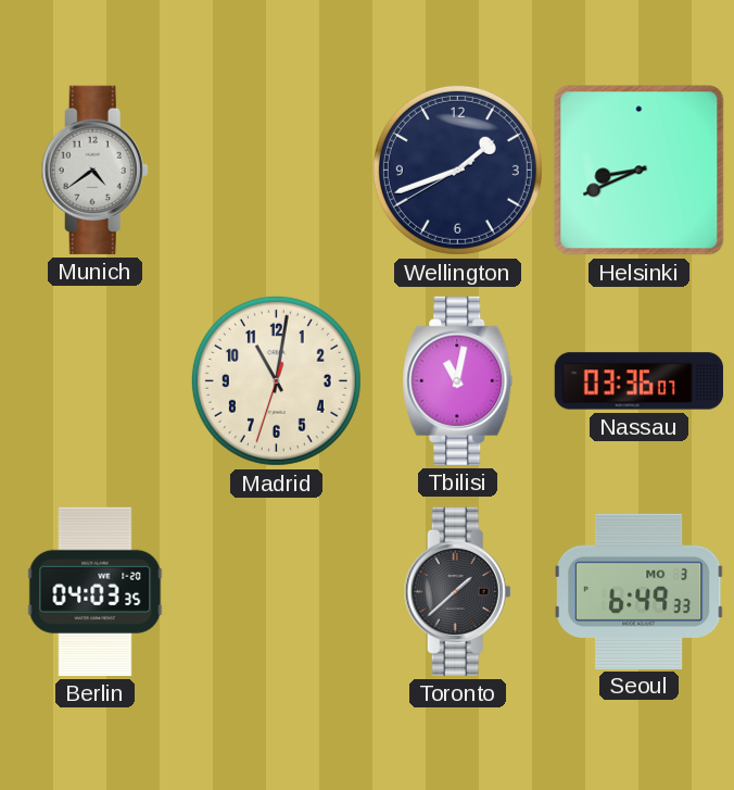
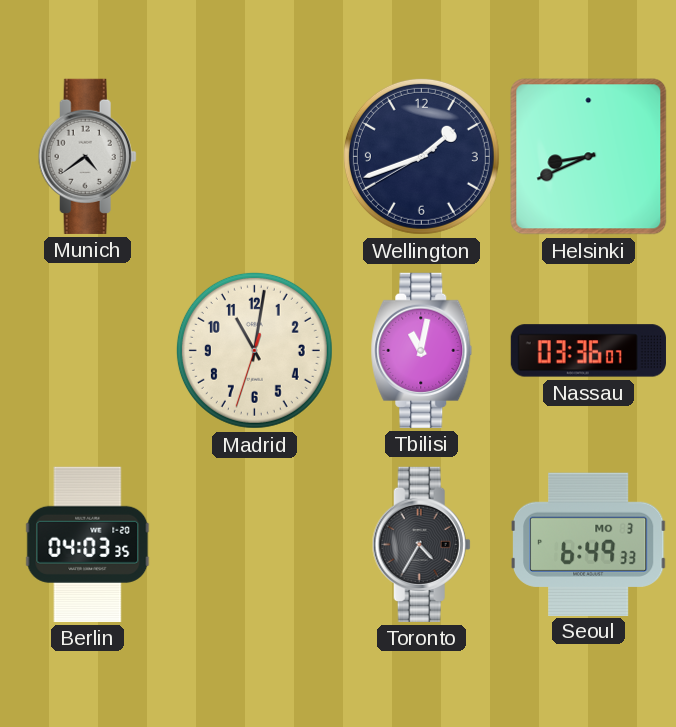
Toronto: 1:38 -> 4:35 (421, 544)
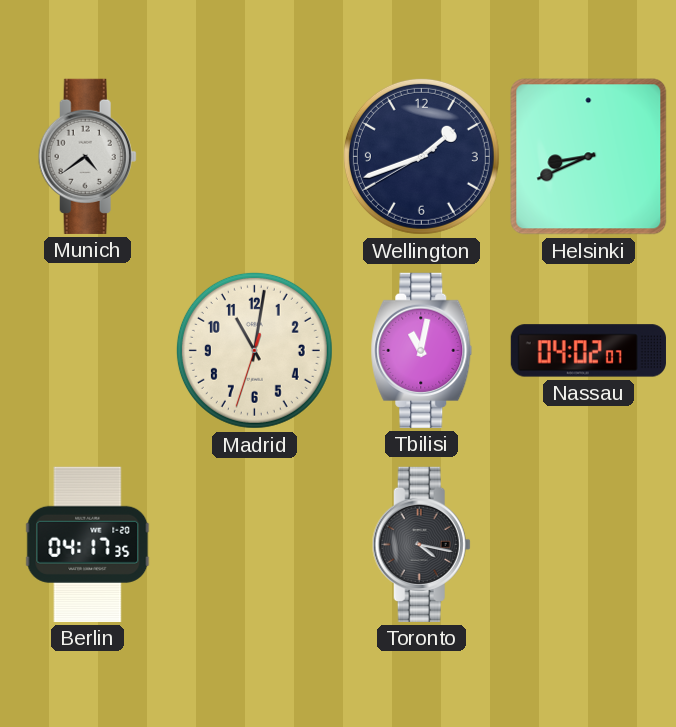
Nassau: 03:36 -> 04:02 (588, 351)
Berlin: 04:03 -> 04:17 (88, 544)
Toronto: 4:35 -> 4:17 (421, 544)
Seoul: 6:49 -> none (589, 544)
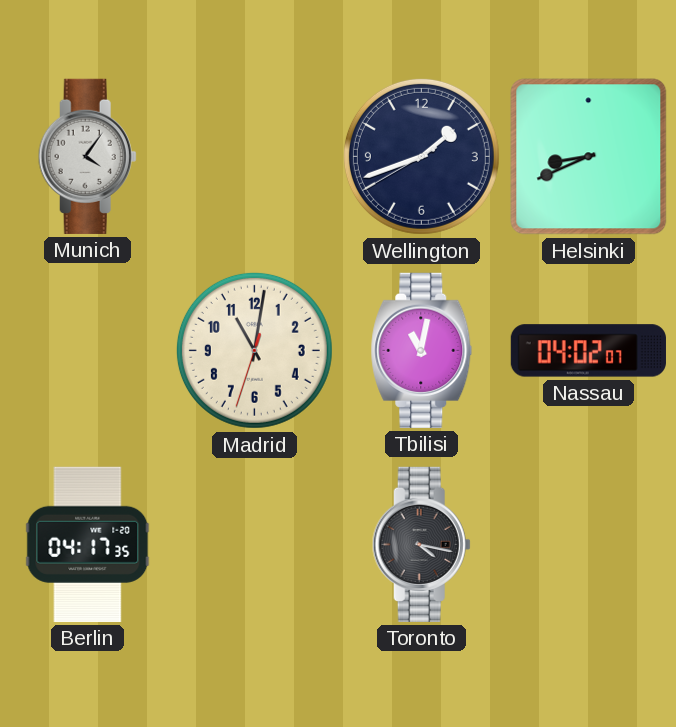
Munich: 4:39 -> 4:06 (87, 156)
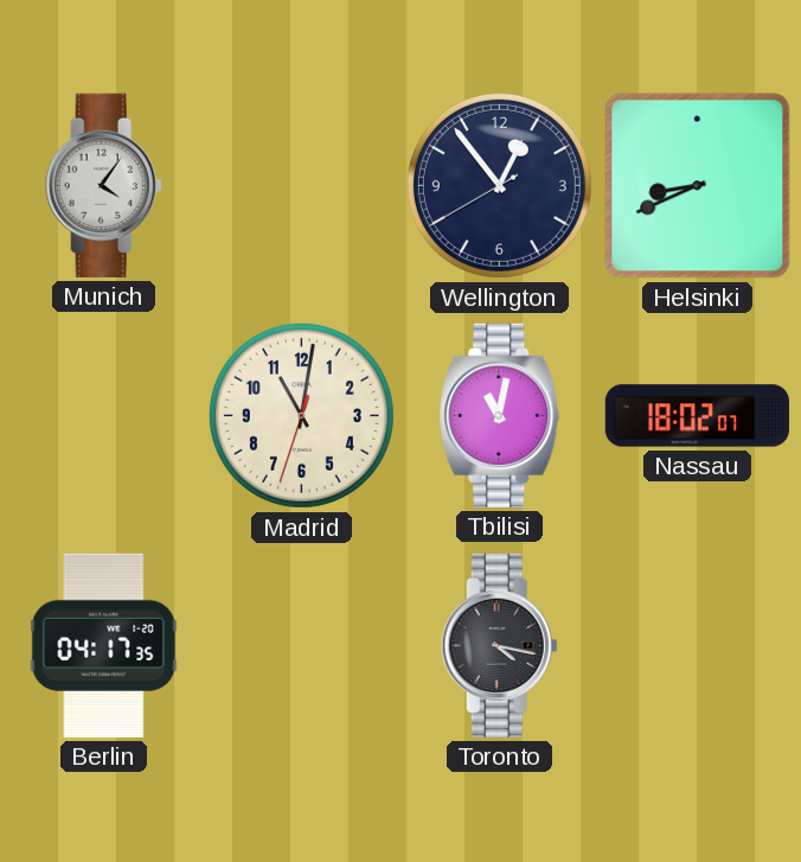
Wellington: 1:41 -> 12:53 (499, 185)
Nassau: 04:02 -> 18:02 (697, 416)
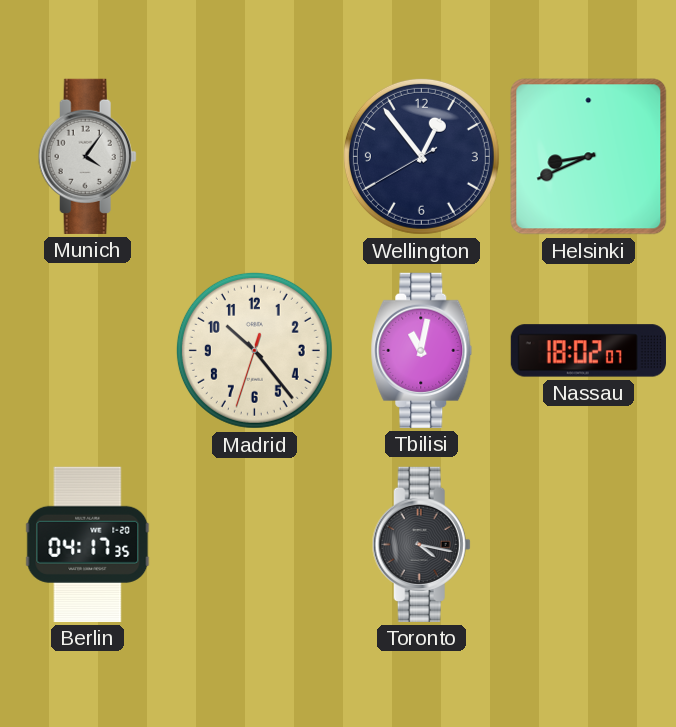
Madrid: 11:01 -> 10:23 (254, 350)
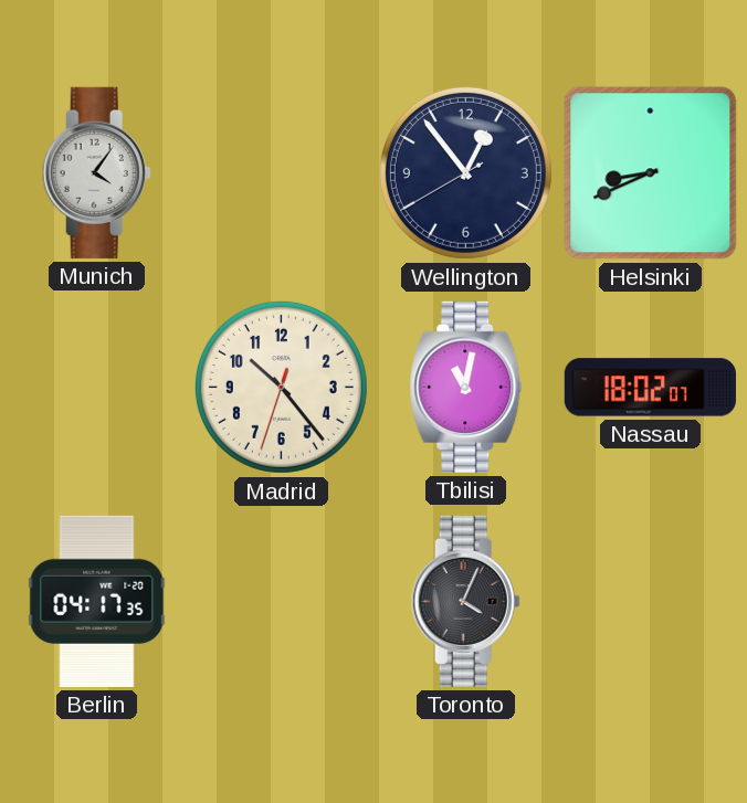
Toronto: 4:17 -> 4:04 (465, 601)
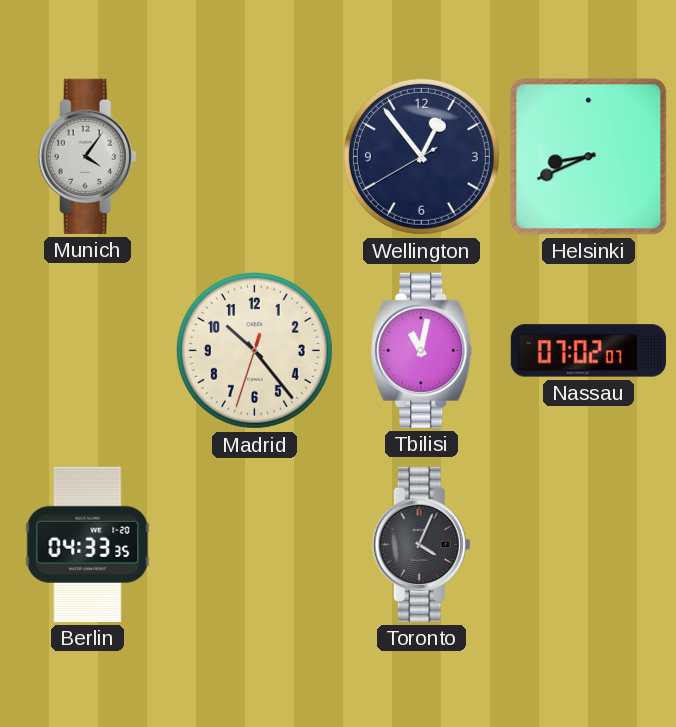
Nassau: 18:02 -> 07:02 (588, 351)
Berlin: 04:17 -> 04:33 (88, 544)
